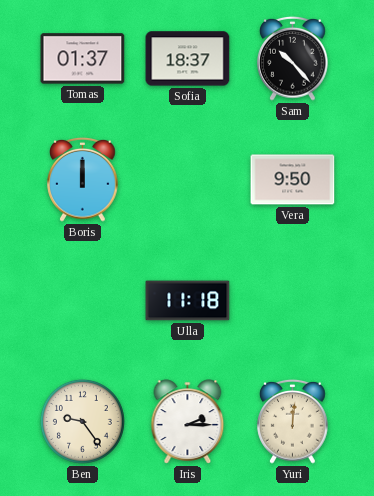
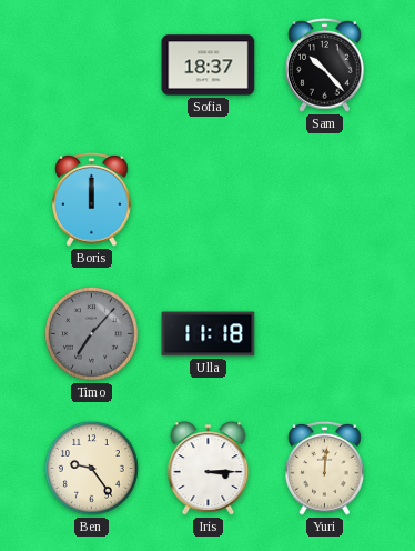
Tomas: 01:37 -> none (83, 59)
Vera: 9:50 -> none (293, 180)
Timo: none -> 7:07 (91, 333)
Iris: 2:15 -> 3:15 (209, 469)
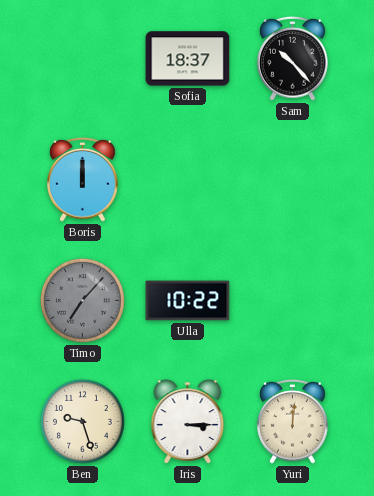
Ulla: 11:18 -> 10:22 (188, 301)
Ben: 9:24 -> 9:27 (82, 421)
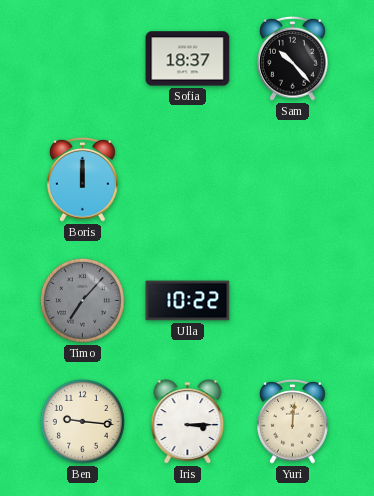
Ben: 9:27 -> 9:16 (82, 421)
